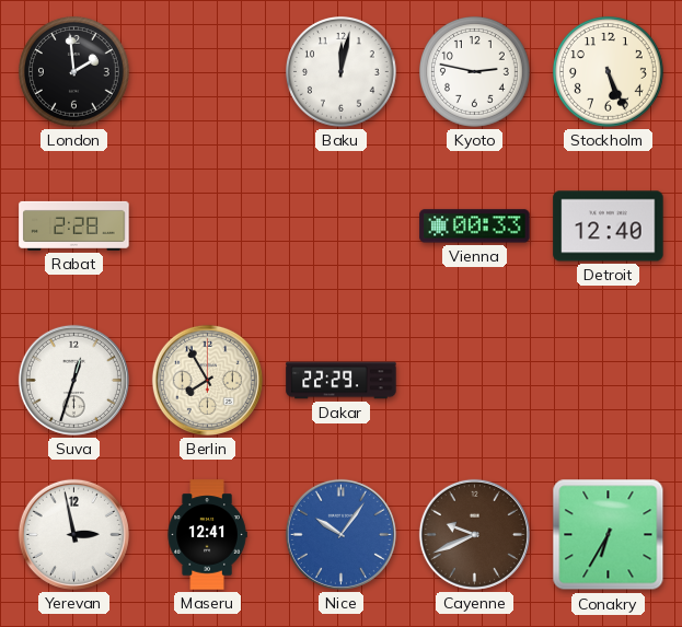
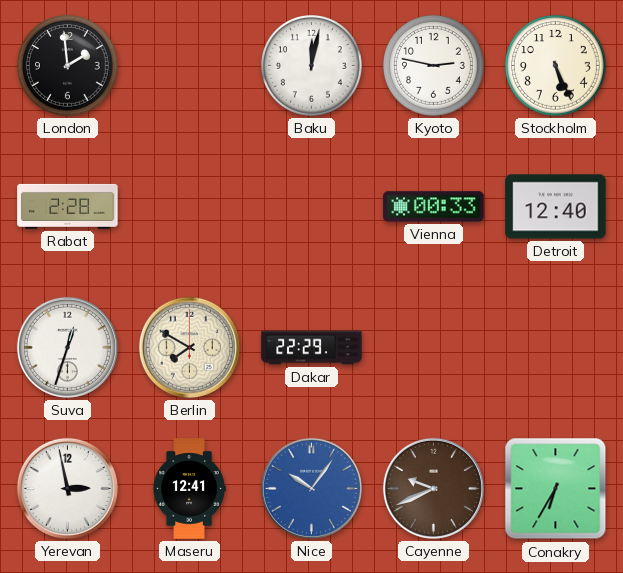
Berlin: 7:55 -> 7:50 (189, 347)
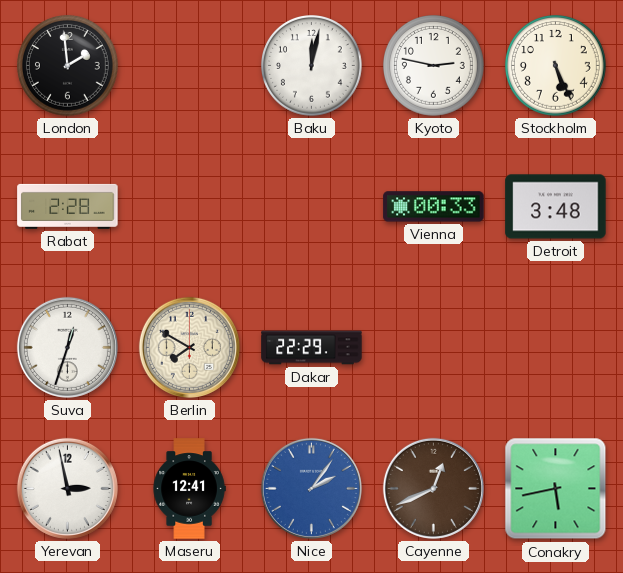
Detroit: 12:40 -> 3:48 (556, 207)
Nice: 10:06 -> 2:06 (311, 488)
Cayenne: 9:41 -> 12:41 (433, 488)
Conakry: 6:35 -> 5:43 (556, 489)
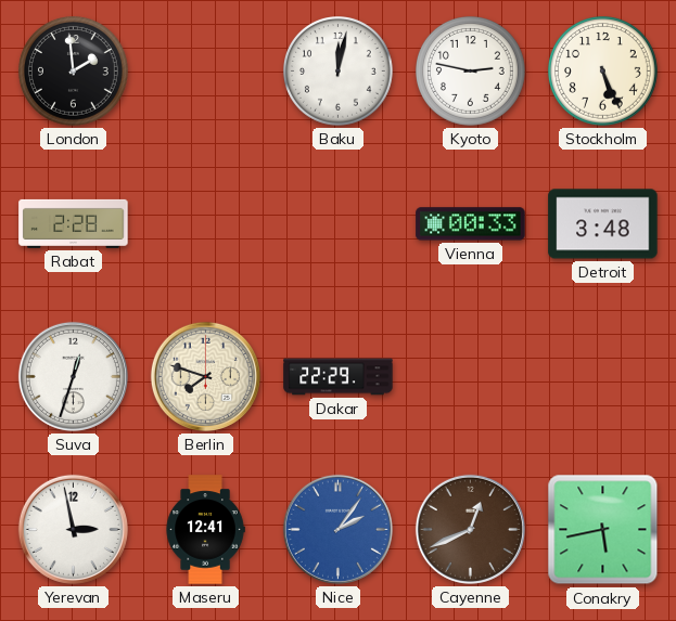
Berlin: 7:50 -> 7:48 (205, 376)
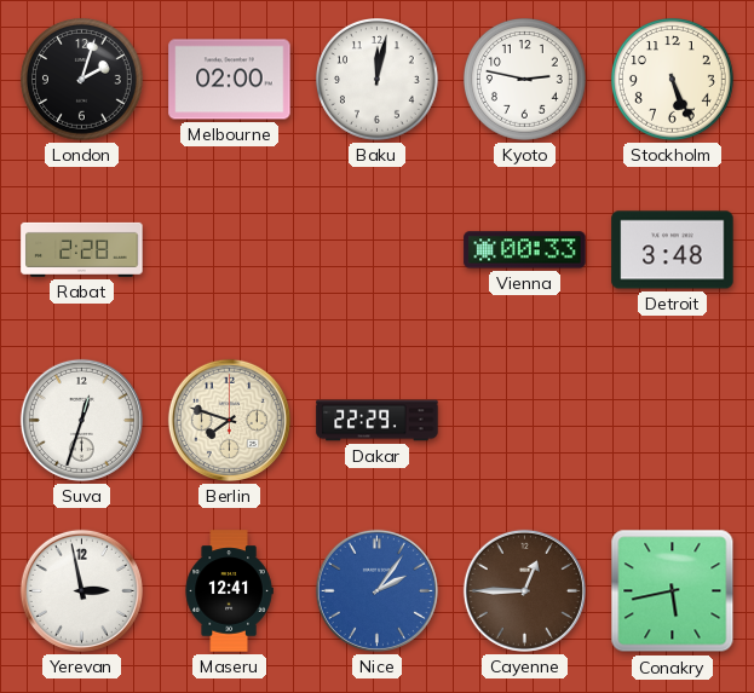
London: 1:59 -> 2:03 (82, 80)
Melbourne: none -> 02:00 (230, 80)
Cayenne: 12:41 -> 12:45 (524, 590)
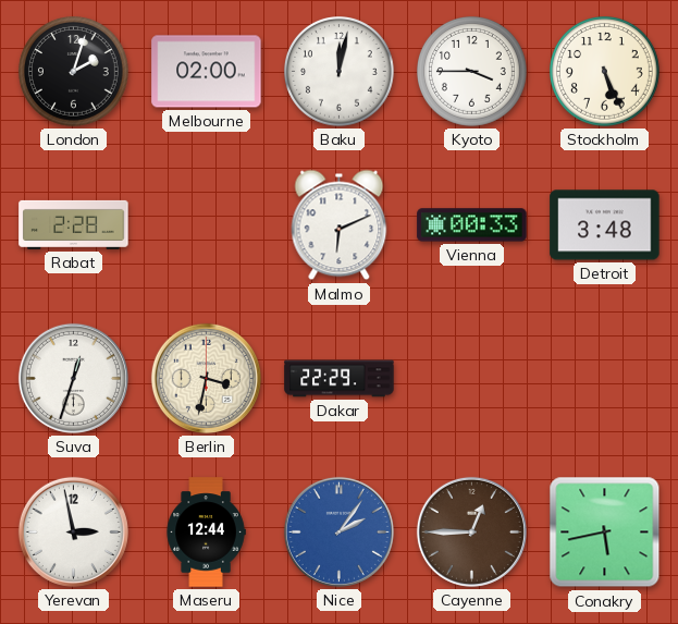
Kyoto: 2:47 -> 3:45 (472, 72)
Malmo: none -> 6:11 (340, 225)
Berlin: 7:48 -> 3:32 (206, 378)
Maseru: 12:41 -> 12:44 (206, 533)
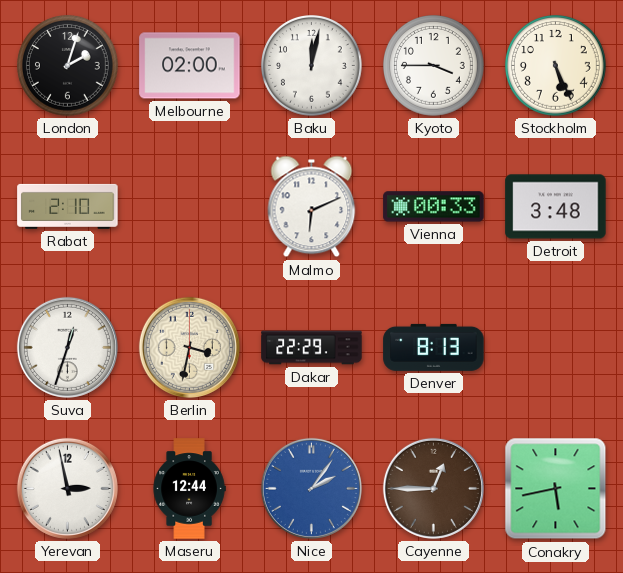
Rabat: 2:28 -> 2:10 (68, 206)
Denver: none -> 8:13 (434, 347)
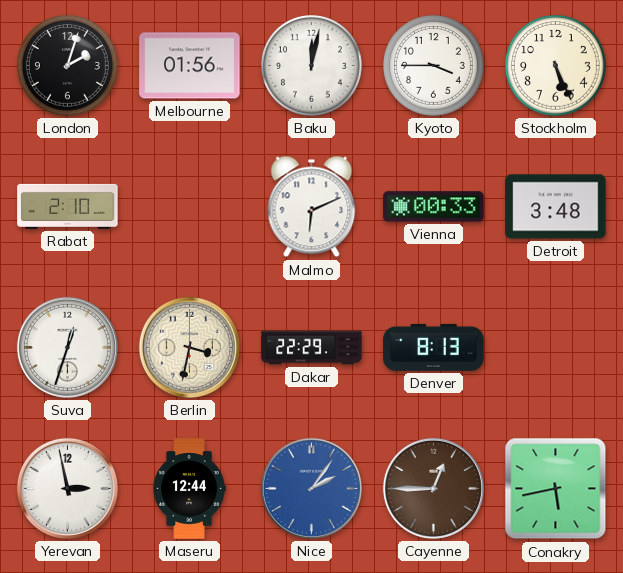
Melbourne: 02:00 -> 01:56 (190, 66)
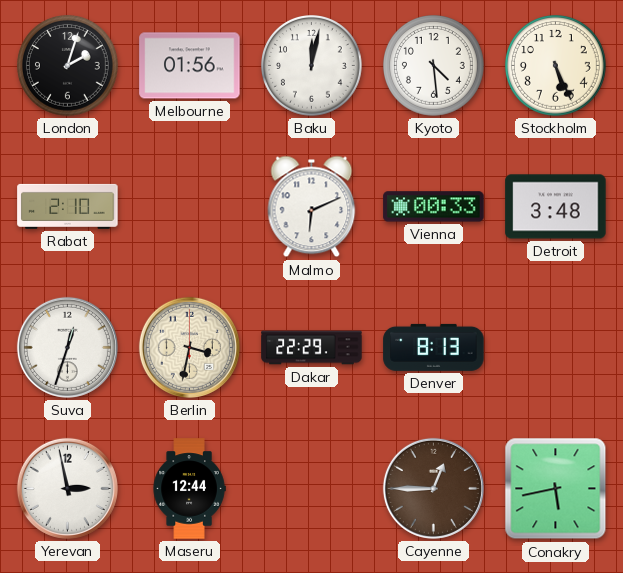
Kyoto: 3:45 -> 4:29 (434, 66)
Nice: 2:06 -> none (311, 488)
